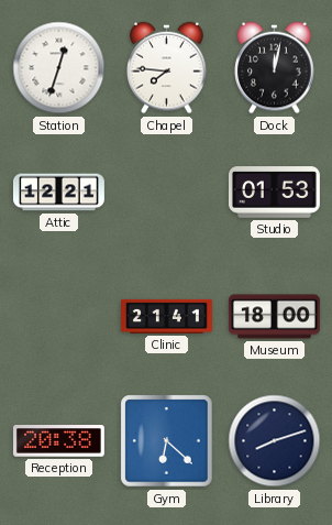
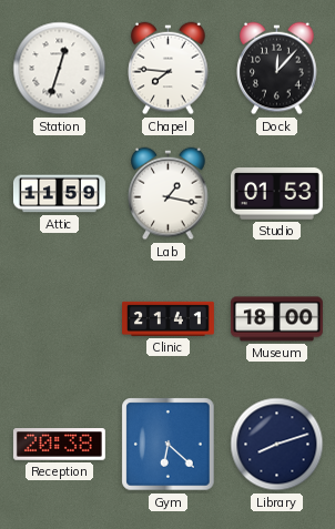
Dock: 12:02 -> 12:07 (277, 69)
Attic: 12:21 -> 11:59 (59, 194)
Lab: none -> 1:17 (169, 194)
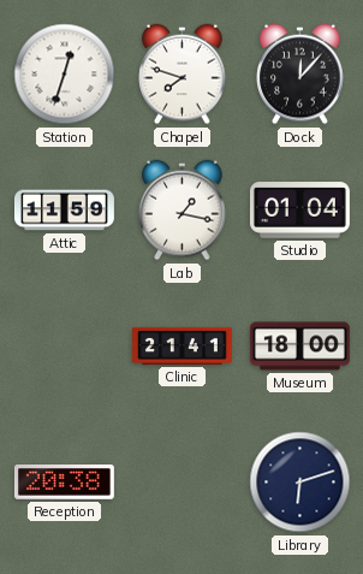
Chapel: 7:46 -> 7:48 (183, 75)
Studio: 01:53 -> 01:04 (299, 211)
Gym: 6:22 -> none (169, 445)
Library: 8:12 -> 6:12 (300, 483)
